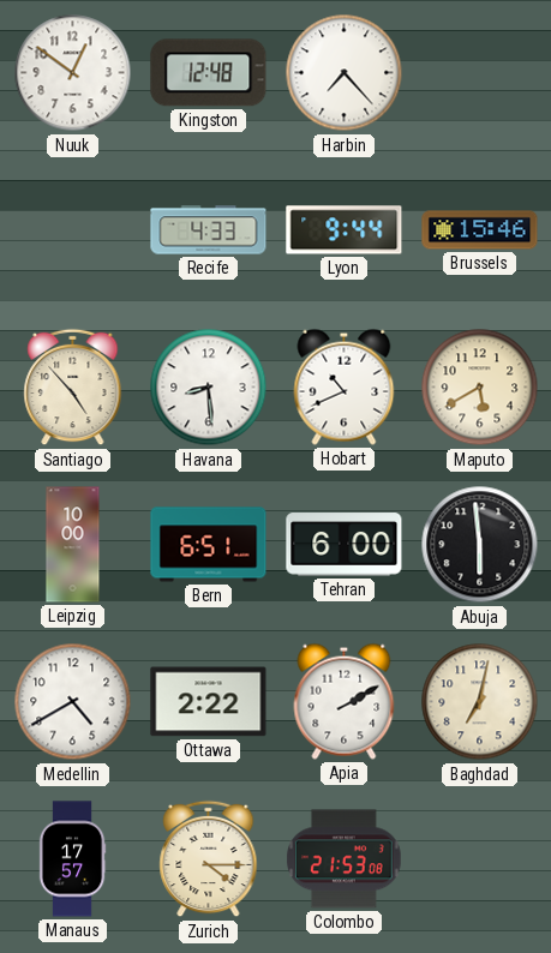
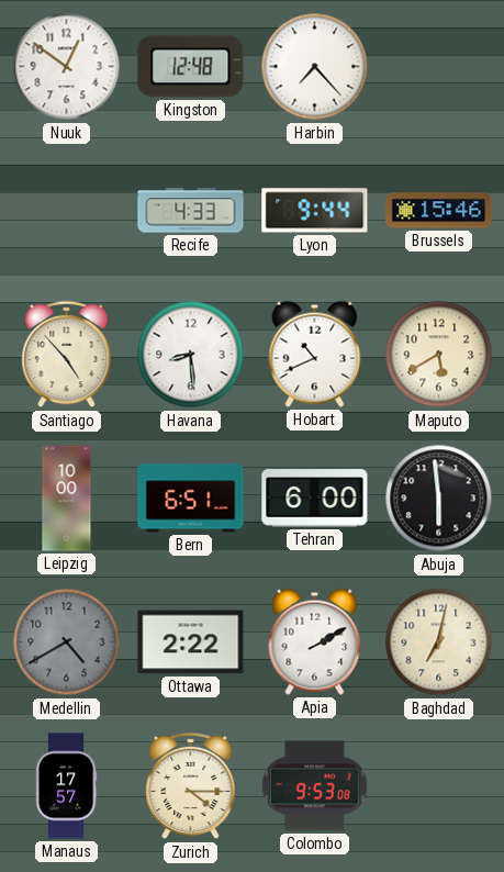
Medellin dial: white -> grey (67, 642)
Colombo: 21:53 -> 9:53 (315, 786)
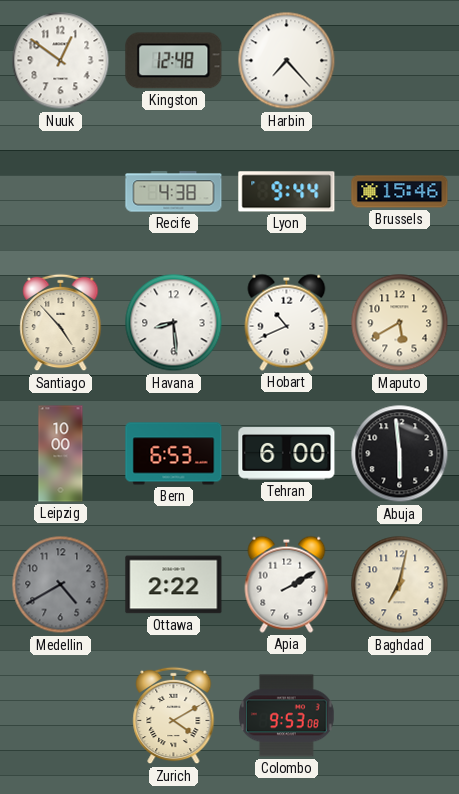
Recife: 4:33 -> 4:38 (174, 192)
Bern: 6:51 -> 6:53 (174, 454)
Manaus: 17:57 -> none (66, 786)
Zurich: 4:15 -> 4:10 (174, 716)
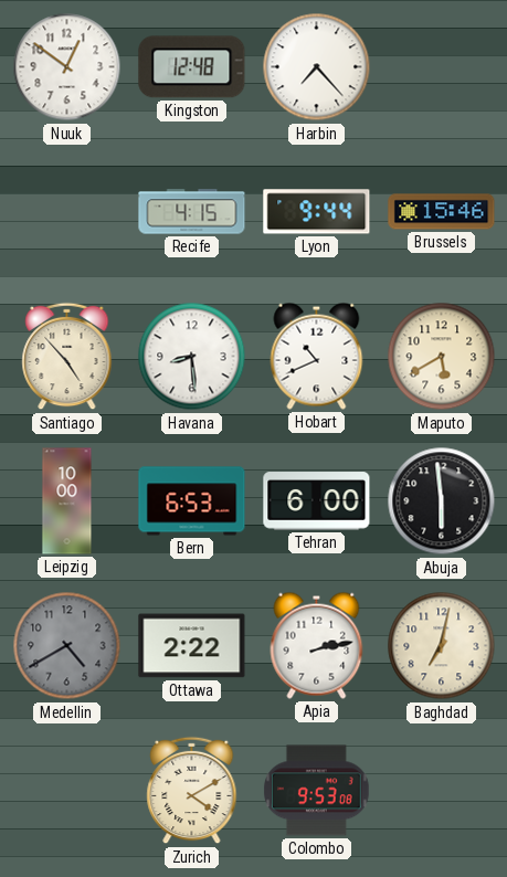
Recife: 4:38 -> 4:15 (192, 212)
Apia: 2:10 -> 2:13 (317, 645)
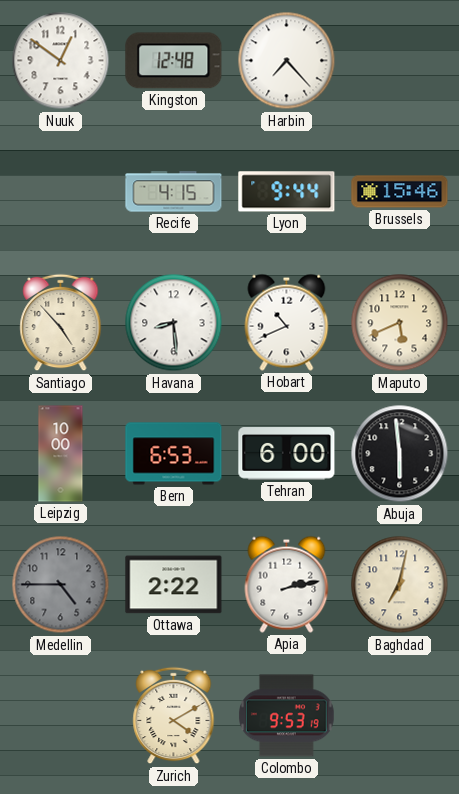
Maputo: 5:40 -> 5:41 (400, 323)
Medellin: 4:40 -> 4:45 (61, 585)
Colombo: 9:53:08 -> 9:53:19 (287, 716)
